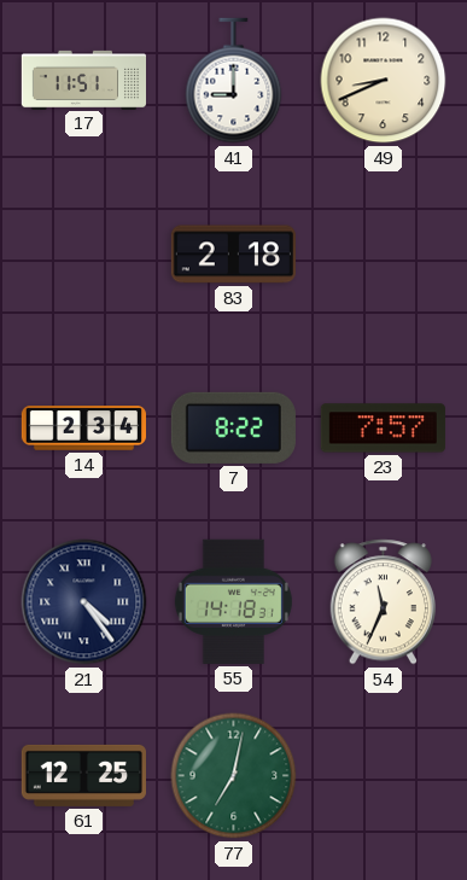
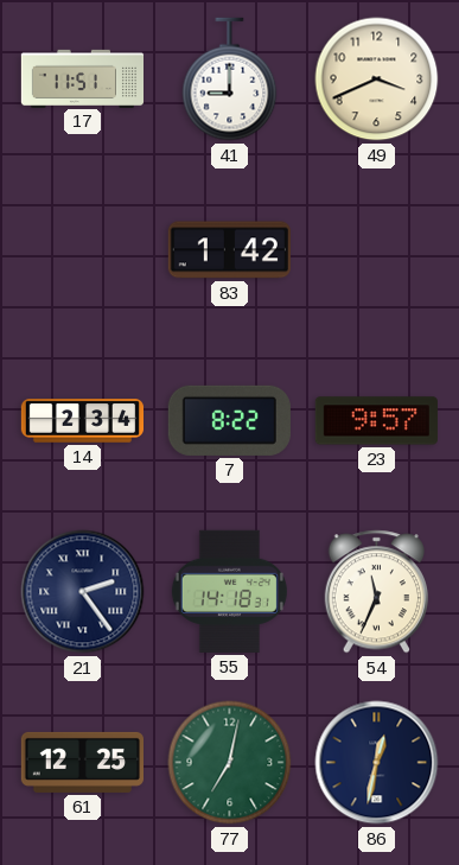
49: 8:41 -> 3:41 (377, 79)
83: 2:18 -> 1:42 (229, 250)
23: 7:57 -> 9:57 (376, 421)
21: 4:24 -> 2:24 (83, 592)
86: none -> 12:32 (377, 763)
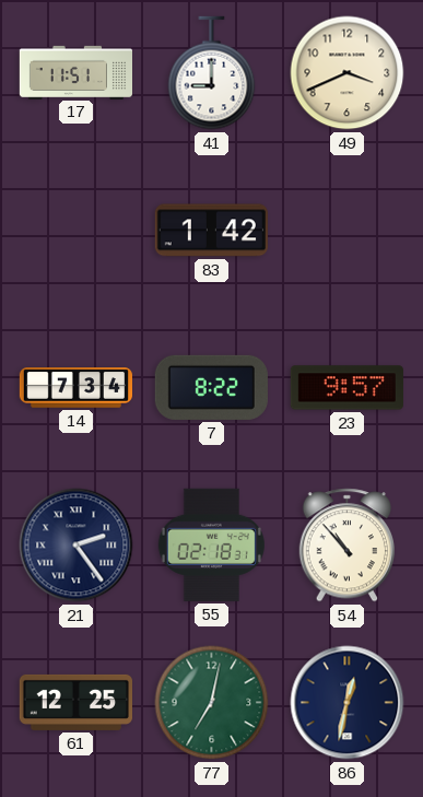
14: 2:34 -> 7:34 (75, 388)
55: 14:18 -> 02:18 (211, 544)
54: 11:34 -> 10:53 (346, 546)
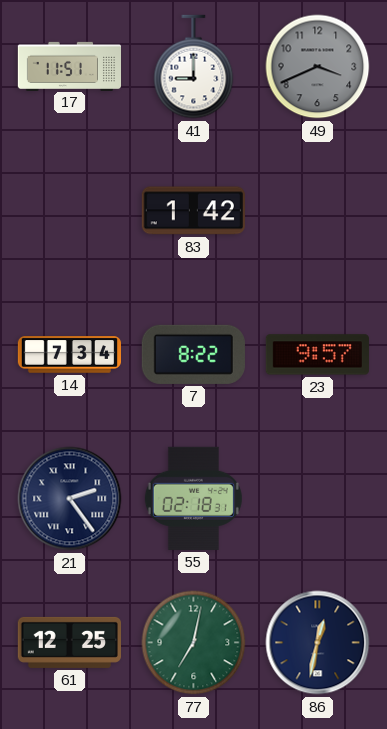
49 dial: cream -> grey (318, 67)
54: 10:53 -> none (346, 546)
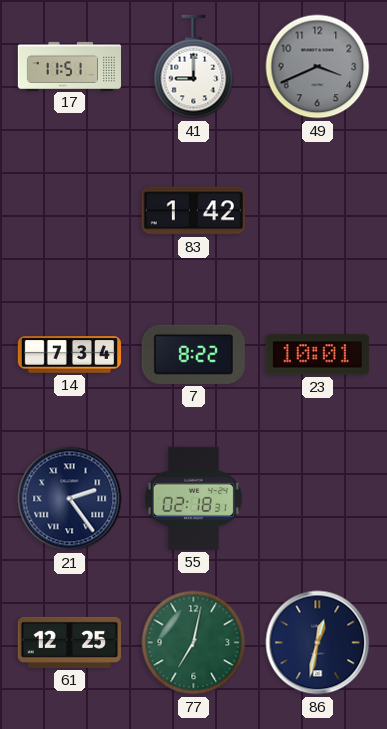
23: 9:57 -> 10:01 (317, 355)
